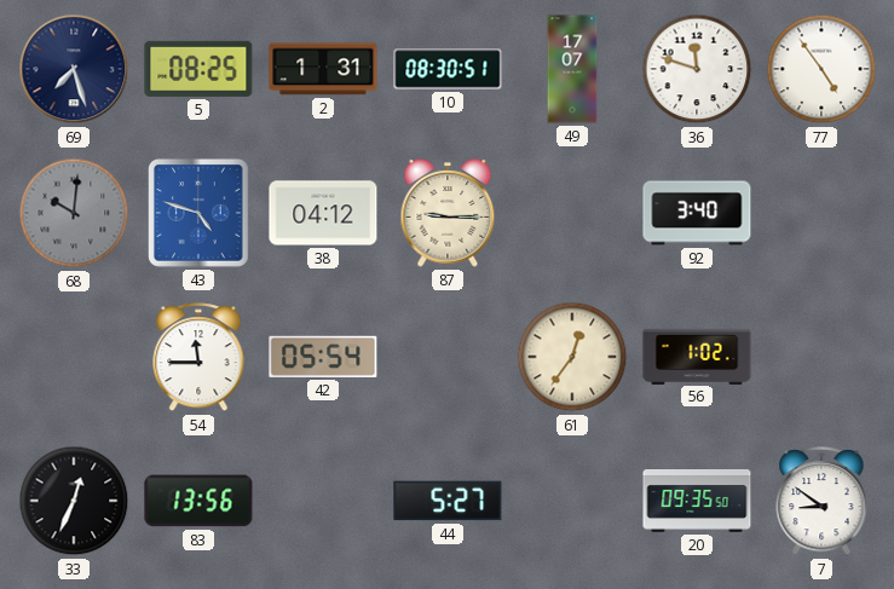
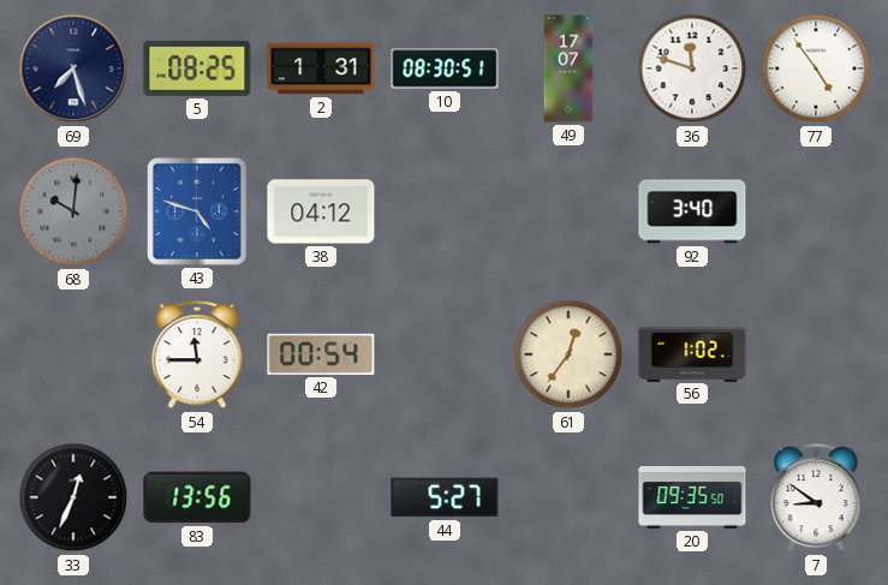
87: 9:15 -> none (448, 214)
42: 05:54 -> 00:54 (321, 354)
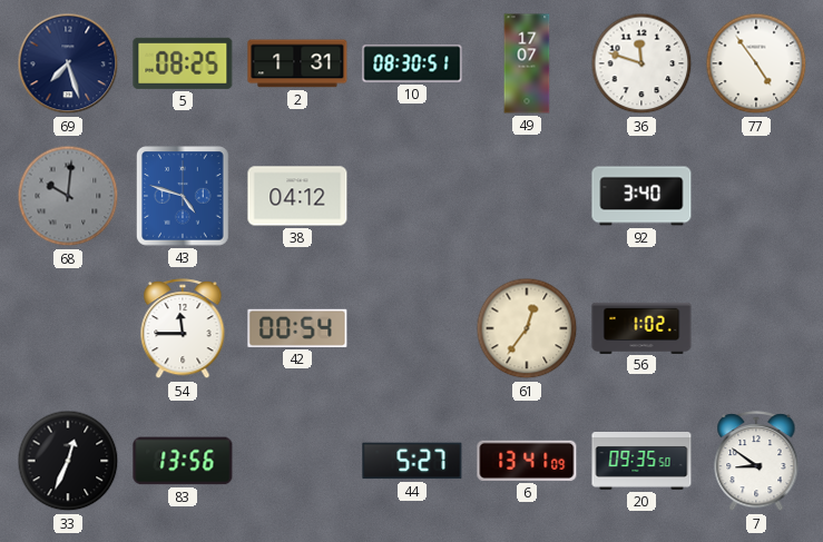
6: none -> 13:41 (527, 461)
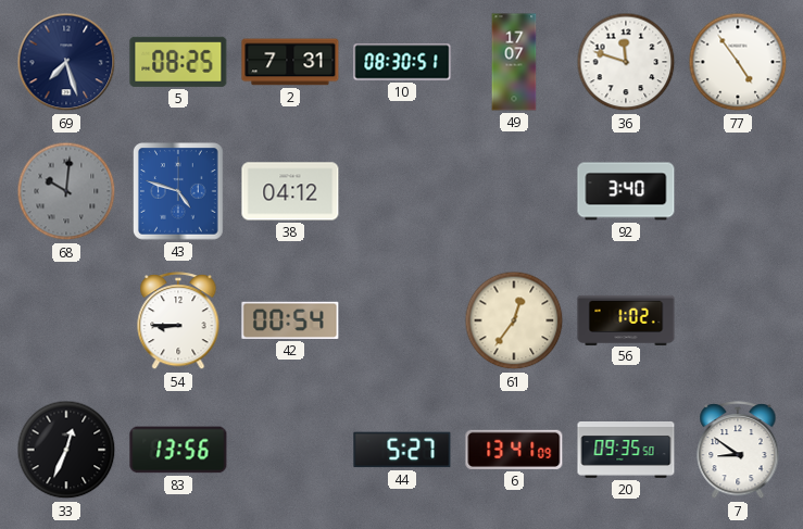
2: 1:31 -> 7:31 (290, 62)
54: 11:45 -> 8:45 (178, 322)
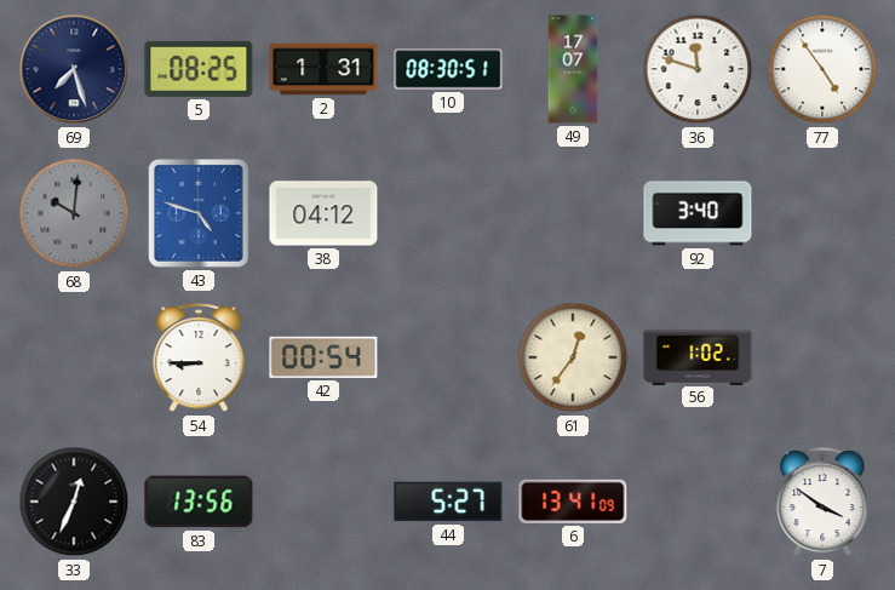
2: 7:31 -> 1:31 (323, 69)
20: 09:35 -> none (626, 451)
7: 8:51 -> 3:51 (822, 503)
